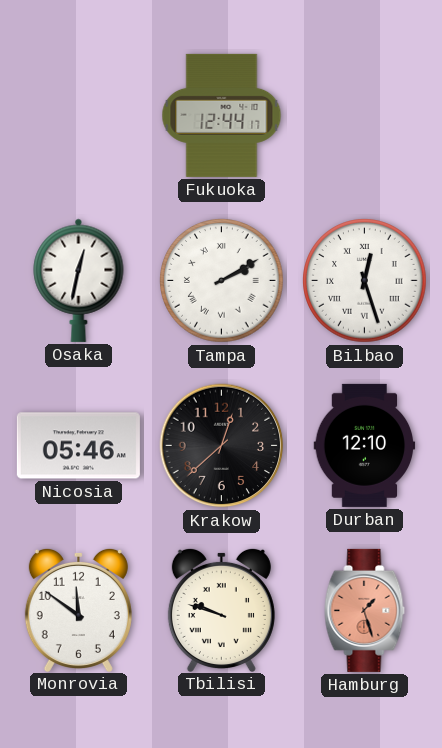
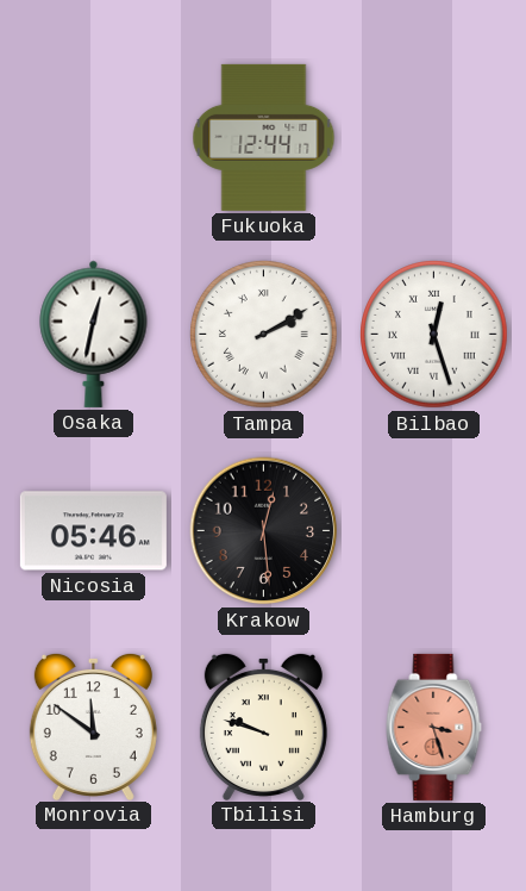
Krakow: 12:38 -> 12:29 (264, 531)
Durban: 12:10 -> none (365, 445)
Hamburg: 1:27 -> 3:27 (434, 727)
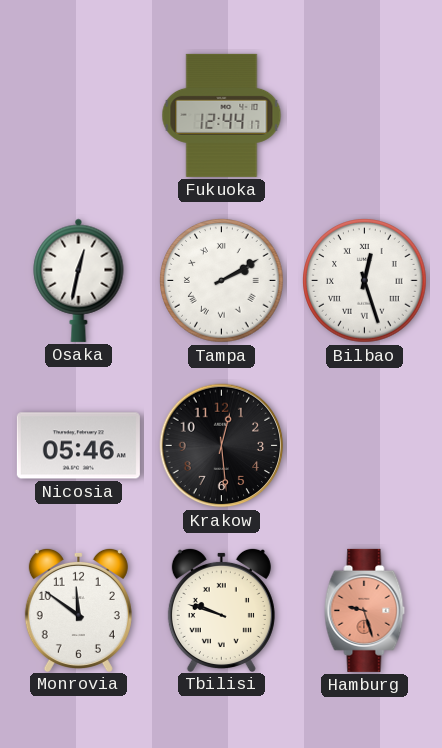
Hamburg: 3:27 -> 9:27 (365, 610)
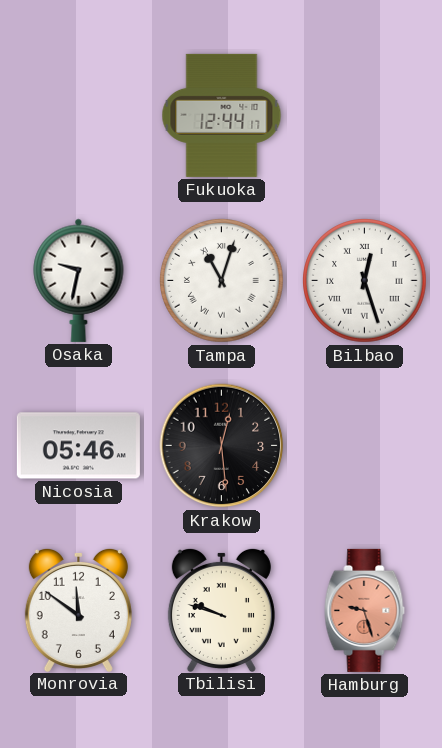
Osaka: 12:32 -> 9:32 (79, 280)
Tampa: 2:10 -> 11:03 (222, 281)
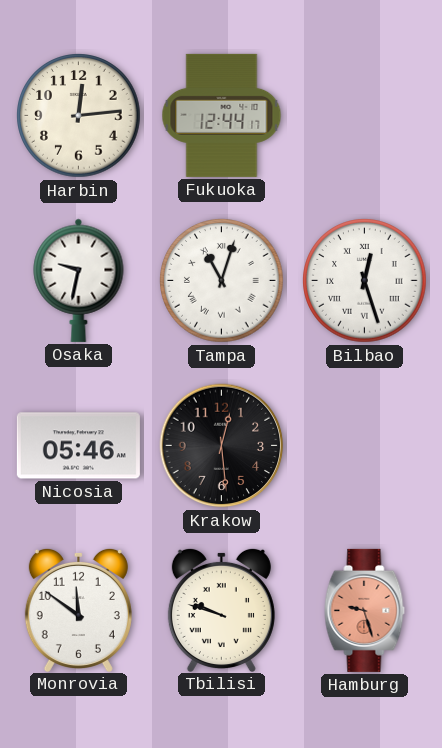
Harbin: none -> 12:14 (79, 116)
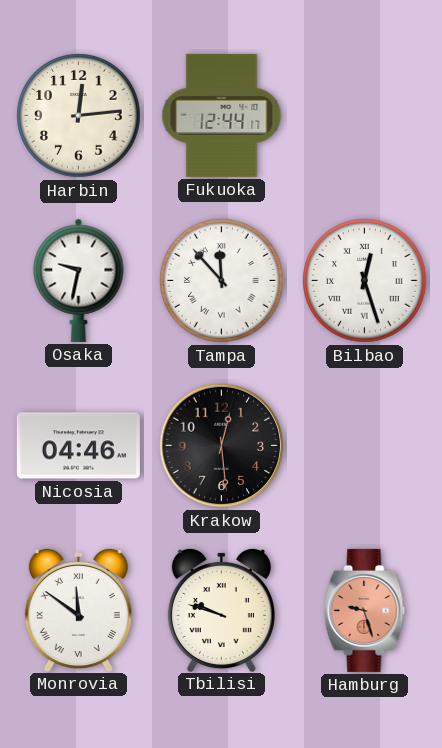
Tampa: 11:03 -> 11:53 (222, 281)
Nicosia: 05:46 -> 04:46 (78, 446)
Monrovia numerals: Arabic -> Roman (78, 609)
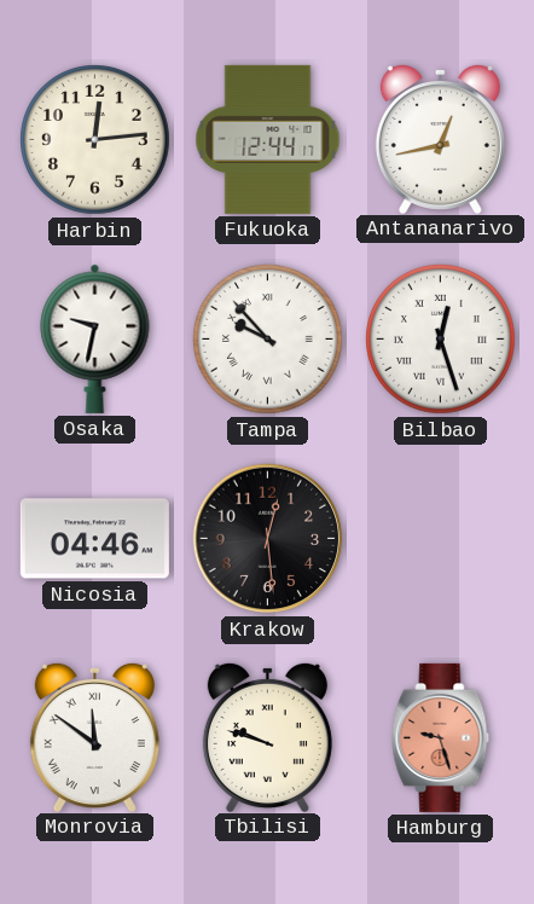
Antananarivo: none -> 12:43 (440, 138)
Tampa: 11:53 -> 9:53 (268, 340)
